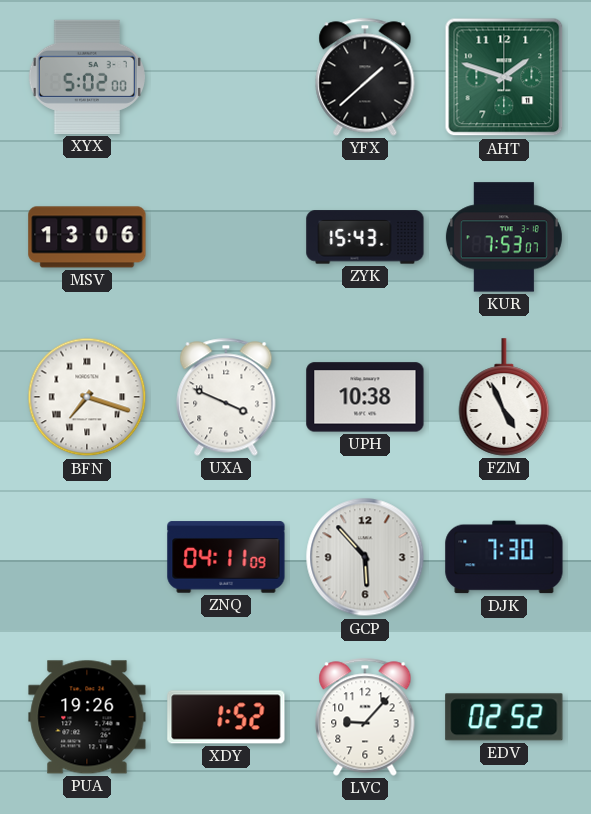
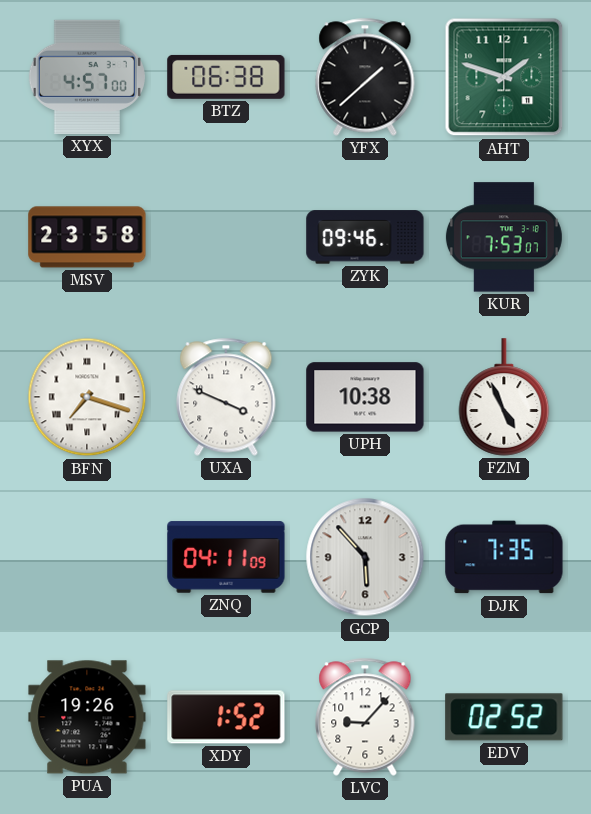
XYX: 5:02 -> 4:57 (87, 77)
BTZ: none -> 06:38 (226, 77)
MSV: 13:06 -> 23:58 (87, 237)
ZYK: 15:43 -> 09:46 (365, 237)
DJK: 7:30 -> 7:35 (504, 557)
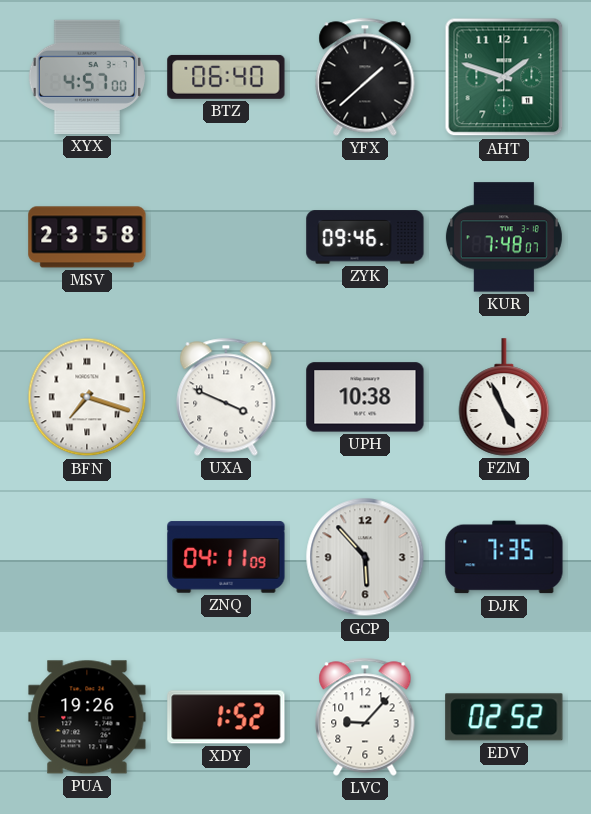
BTZ: 06:38 -> 06:40 (226, 77)
KUR: 7:53 -> 7:48 (504, 237)
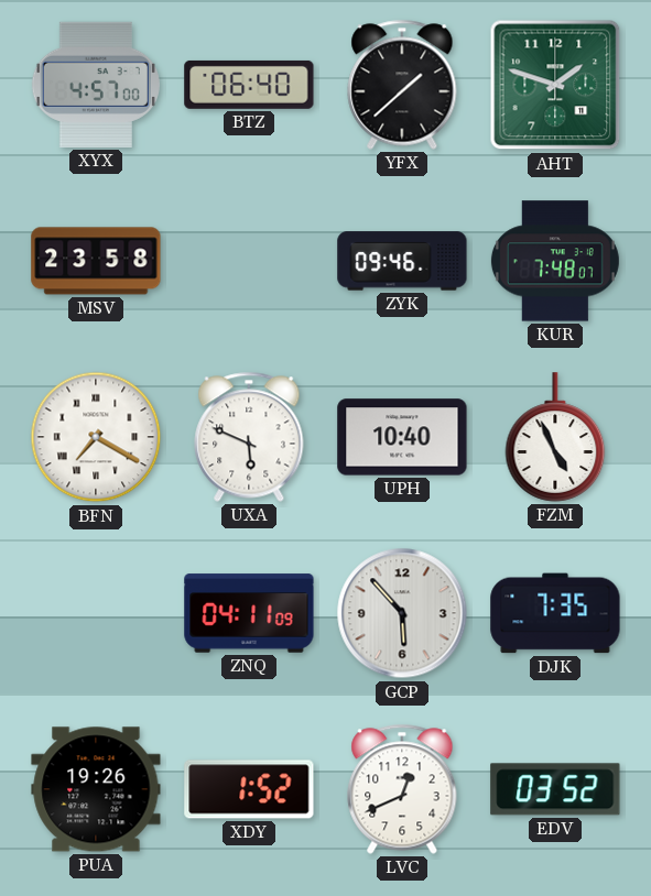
BFN: 7:18 -> 7:20 (96, 437)
UXA: 3:49 -> 5:49 (249, 437)
UPH: 10:38 -> 10:40 (402, 437)
LVC: 9:07 -> 12:41 (402, 789)
EDV: 02:52 -> 03:52 (555, 789)
